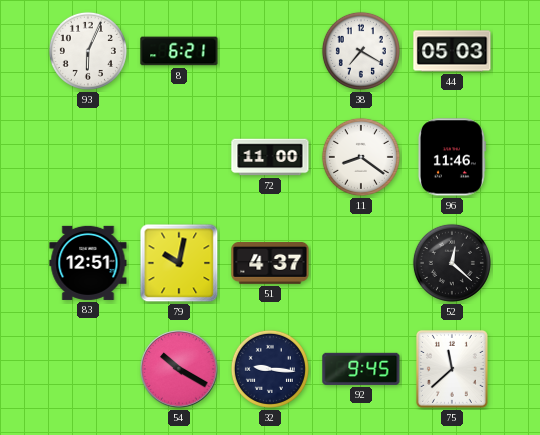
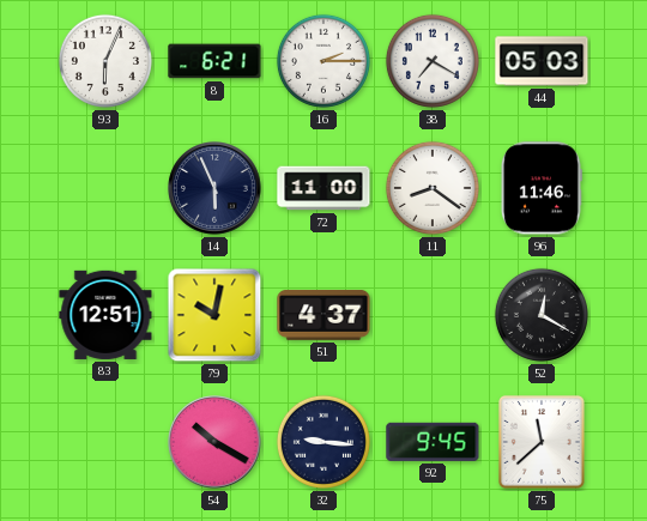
16: none -> 2:15 (323, 61)
14: none -> 5:56 (214, 188)
52: 12:22 -> 12:20 (542, 315)
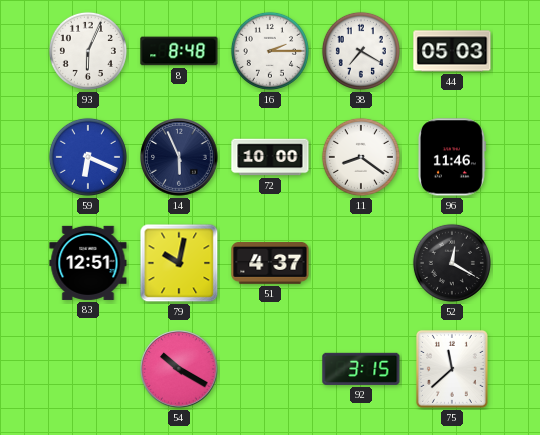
8: 6:21 -> 8:48 (179, 51)
59: none -> 6:19 (88, 157)
72: 11:00 -> 10:00 (270, 157)
32: 9:16 -> none (323, 442)
92: 9:45 -> 3:15 (361, 369)
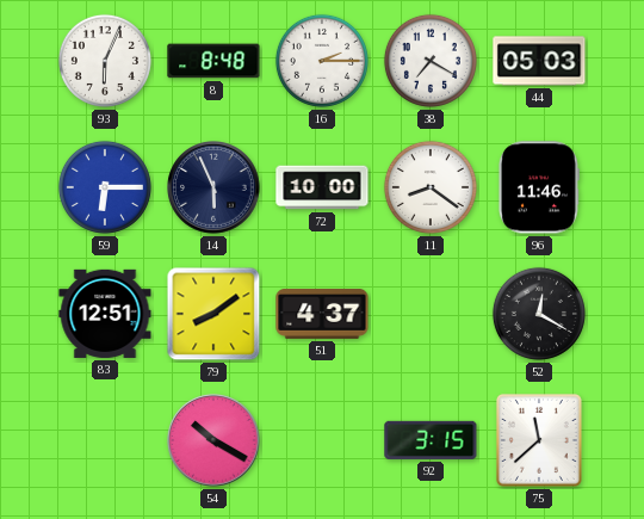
59: 6:19 -> 6:15 (105, 187)
79: 10:02 -> 8:09 (213, 314)
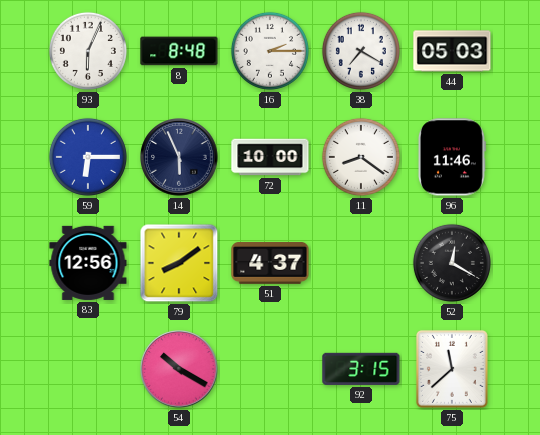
83: 12:51 -> 12:56 (88, 263)
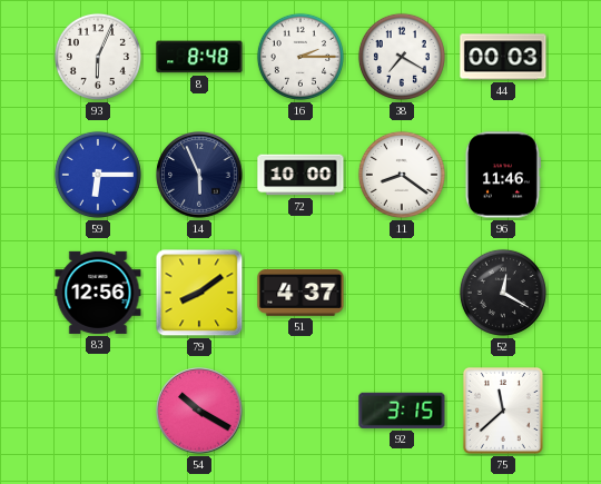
44: 05:03 -> 00:03 (503, 57)
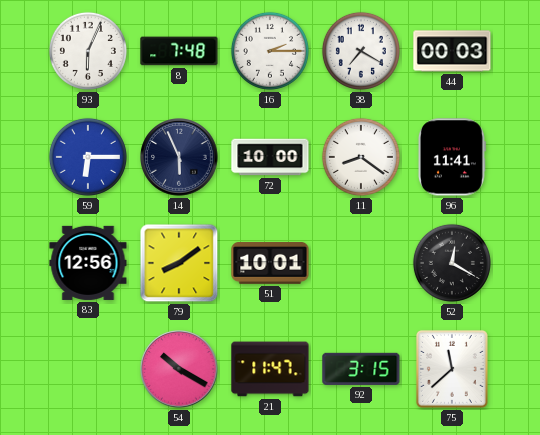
8: 8:48 -> 7:48 (179, 51)
96: 11:46 -> 11:41 (452, 157)
51: 4:37 -> 10:01 (270, 264)
21: none -> 11:47 (270, 369)
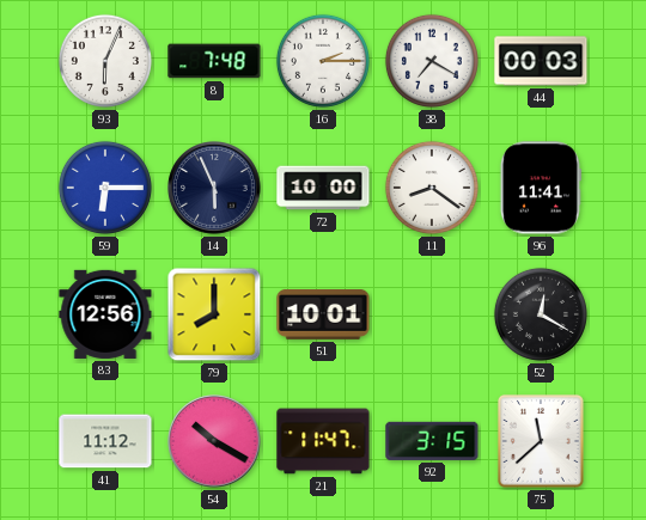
79: 8:09 -> 8:00 (214, 314)
41: none -> 11:12 (105, 441)
